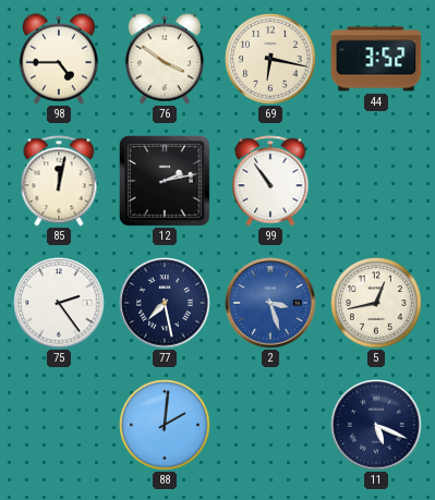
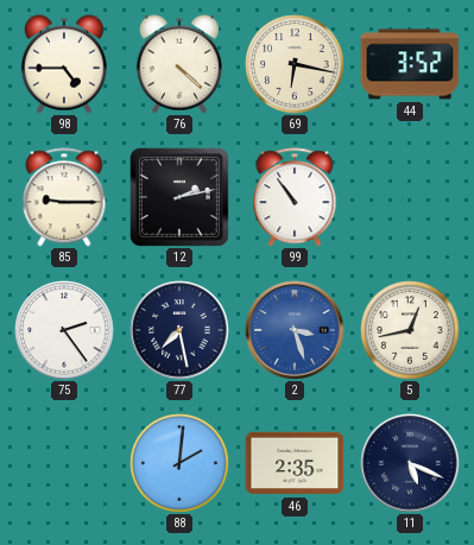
76: 3:51 -> 4:22 (179, 64)
85: 12:02 -> 9:15 (64, 197)
46: none -> 2:35 (295, 463)
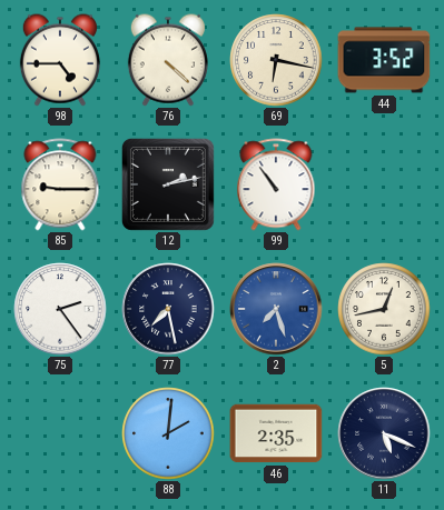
2: 3:27 -> 7:27 (276, 309)
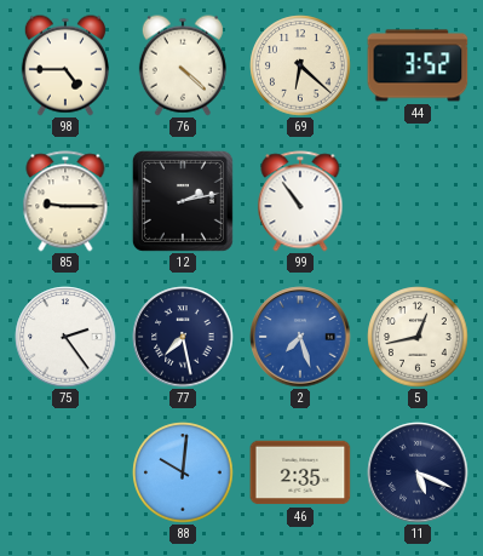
69: 6:17 -> 6:22 (300, 65)
88: 2:01 -> 10:01 (183, 472)
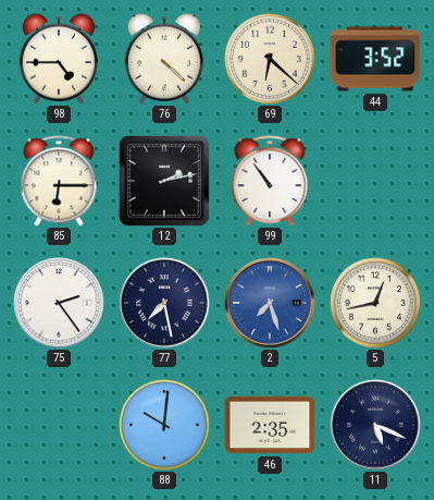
85: 9:15 -> 6:15 (59, 181)
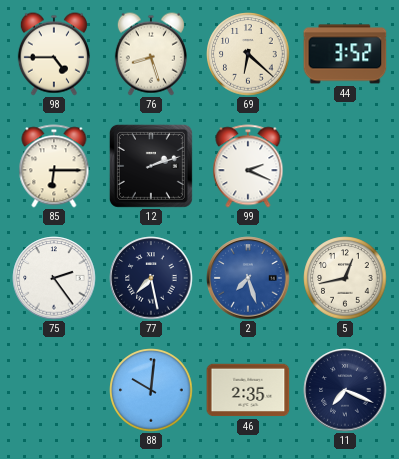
76: 4:22 -> 8:27 (151, 54)
12: 2:13 -> 2:12 (151, 166)
99: 10:54 -> 2:19 (248, 166)
11: 5:19 -> 7:19 (345, 390)
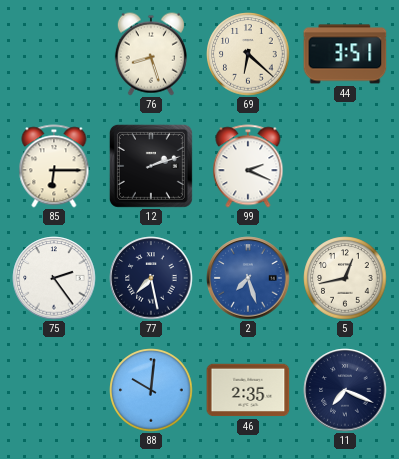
98: 4:45 -> none (54, 54)
44: 3:52 -> 3:51 (345, 54)
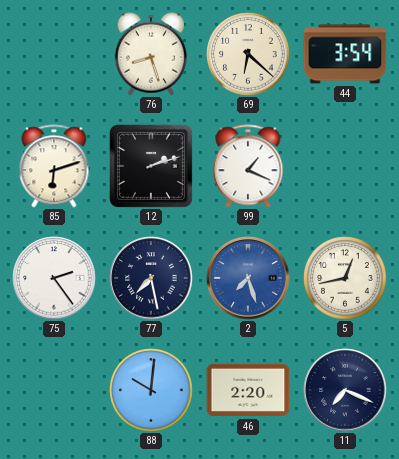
44: 3:51 -> 3:54 (345, 54)
85: 6:15 -> 6:12 (54, 166)
99: 2:19 -> 1:19 (248, 166)
46: 2:35 -> 2:20 (248, 390)
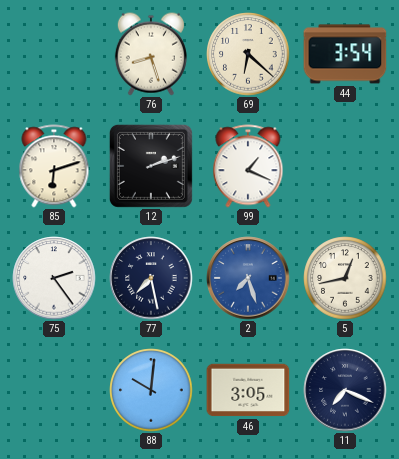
46: 2:20 -> 3:05 (248, 390)
